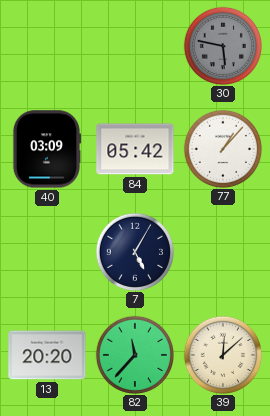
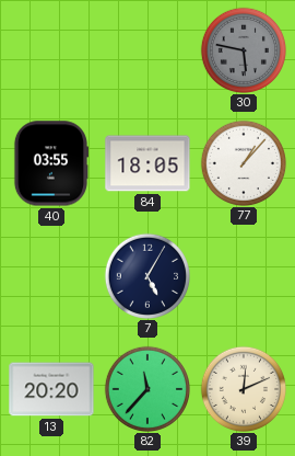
40: 03:09 -> 03:55 (51, 163)
84: 05:42 -> 18:05 (147, 163)
39: 12:08 -> 12:11 (243, 388)
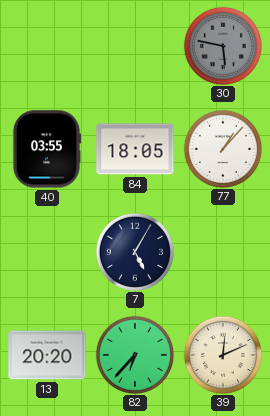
82: 11:37 -> 6:37 (134, 354)
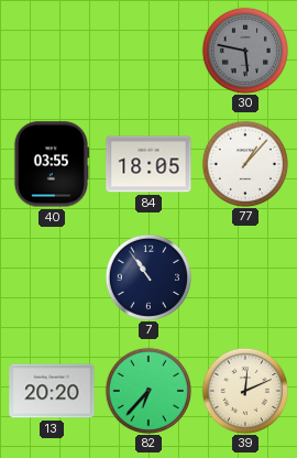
7: 5:05 -> 10:54 (147, 276)
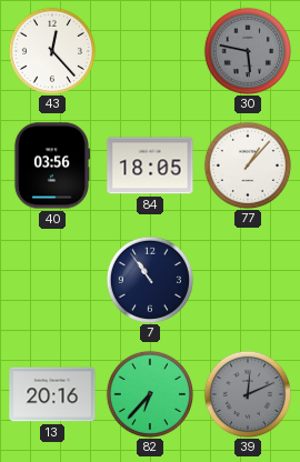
43: none -> 12:23 (51, 50)
40: 03:55 -> 03:56 (52, 165)
13: 20:20 -> 20:16 (52, 394)
39 dial: cream -> grey (247, 393)
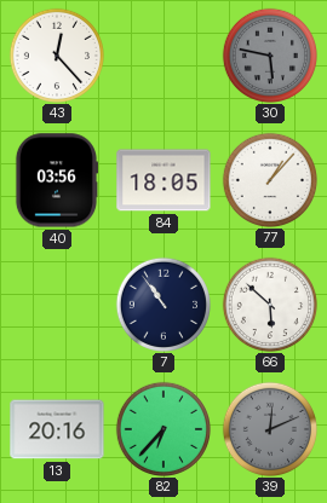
66: none -> 5:52 (269, 303)
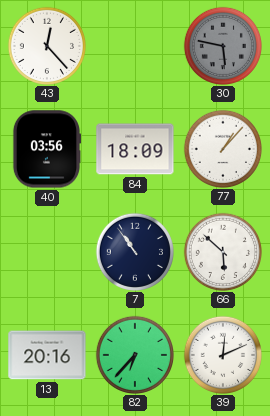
84: 18:05 -> 18:09 (135, 149)
39 dial: grey -> white (222, 354)
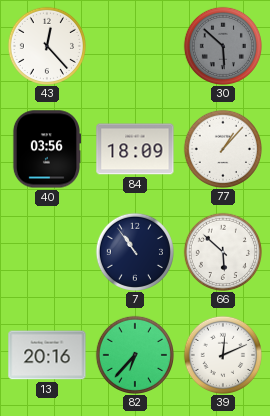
30: 5:47 -> 5:52 (222, 45)
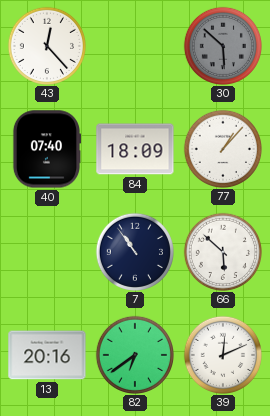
40: 03:56 -> 07:40 (47, 149)
82: 6:37 -> 6:39 (134, 354)
